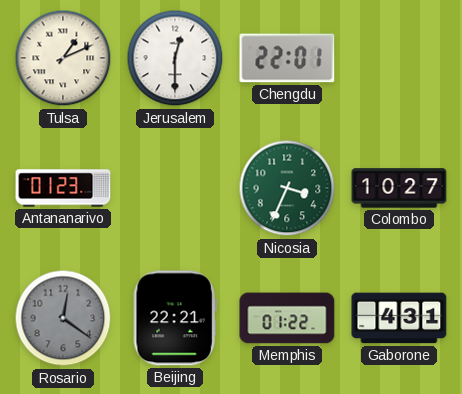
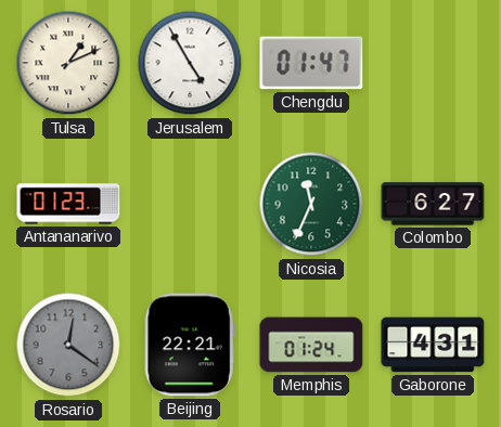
Jerusalem: 12:30 -> 4:55 (190, 63)
Chengdu: 22:01 -> 01:47 (311, 63)
Nicosia: 3:34 -> 11:34 (311, 204)
Colombo: 10:27 -> 6:27 (433, 204)
Memphis: 01:22 -> 01:24 (311, 345)
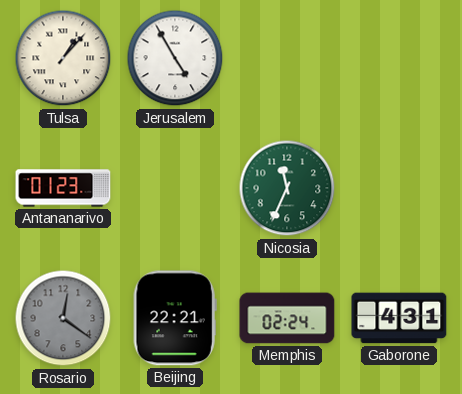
Tulsa: 1:11 -> 1:07 (63, 58)
Chengdu: 01:47 -> none (311, 63)
Colombo: 6:27 -> none (433, 204)
Memphis: 01:24 -> 02:24 (287, 318)
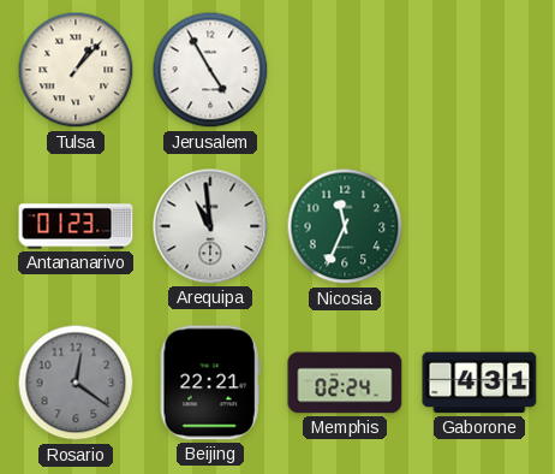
Arequipa: none -> 10:59 (210, 226)
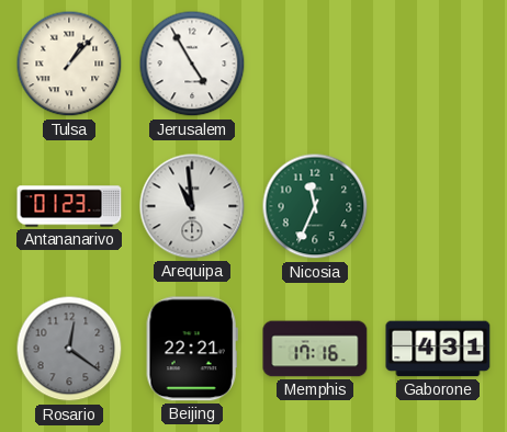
Memphis: 02:24 -> 17:16 (315, 349)
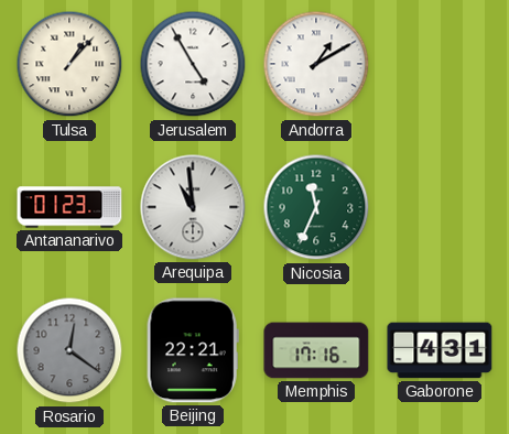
Andorra: none -> 1:10 (316, 64)
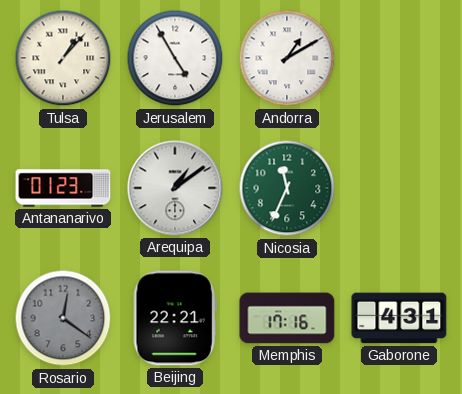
Arequipa: 10:59 -> 1:09 (175, 188)
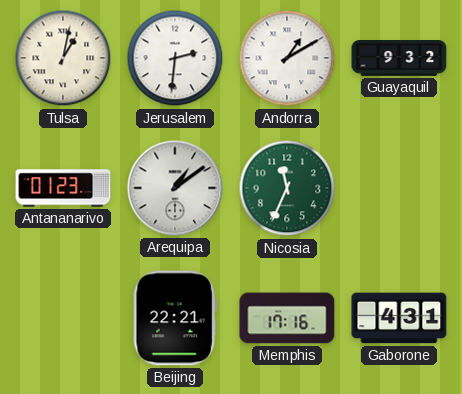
Tulsa: 1:07 -> 1:02 (63, 58)
Jerusalem: 4:55 -> 2:31 (175, 58)
Guayaquil: none -> 9:32 (399, 59)
Rosario: 12:21 -> none (63, 318)
